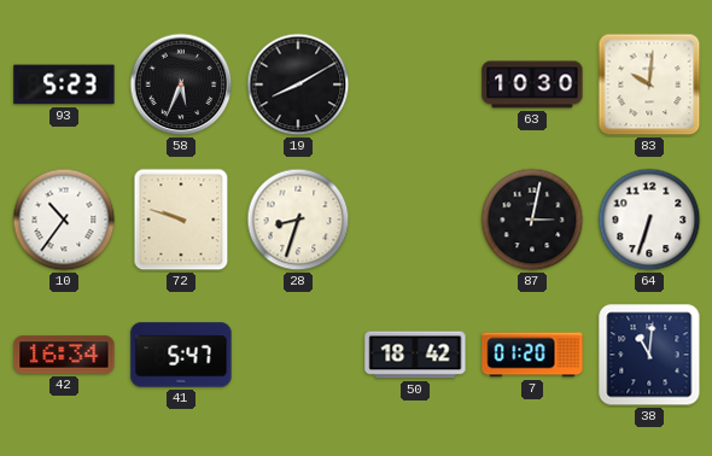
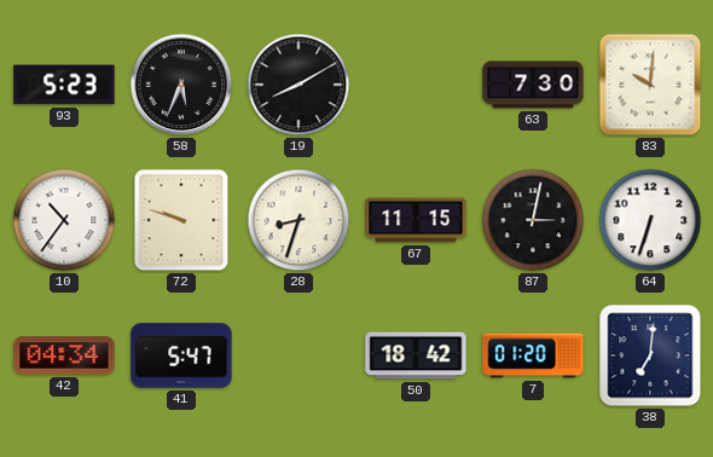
63: 10:30 -> 7:30 (533, 85)
67: none -> 11:15 (416, 220)
42: 16:34 -> 04:34 (64, 355)
38: 11:01 -> 7:01 (650, 355)
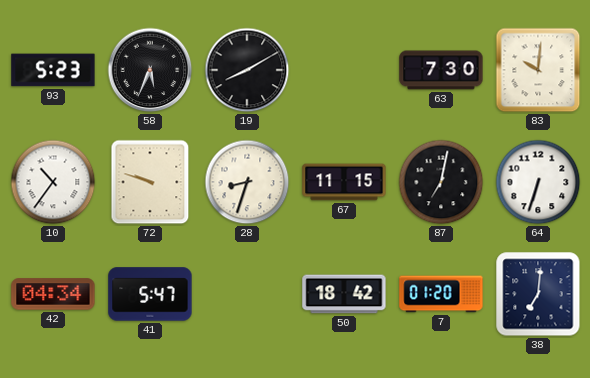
87: 3:02 -> 7:02 (441, 182)
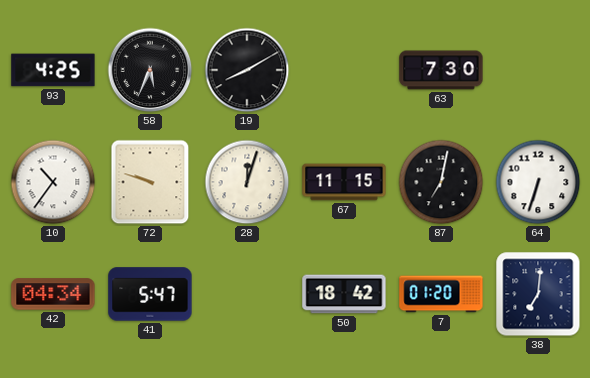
93: 5:23 -> 4:25 (53, 70)
83: 10:01 -> none (538, 70)
28: 8:33 -> 12:03 (247, 182)
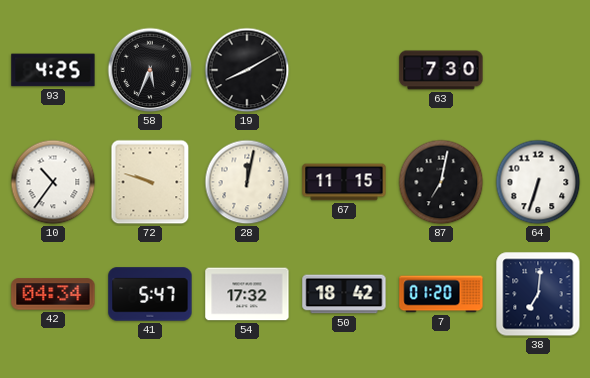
28: 12:03 -> 12:02 (247, 182)
54: none -> 17:32 (247, 294)
